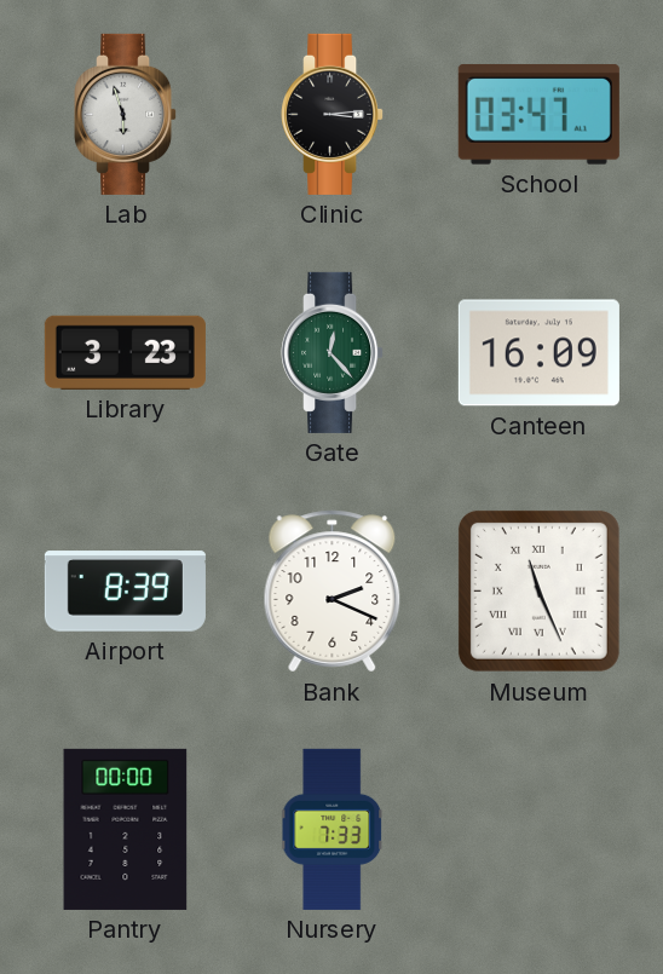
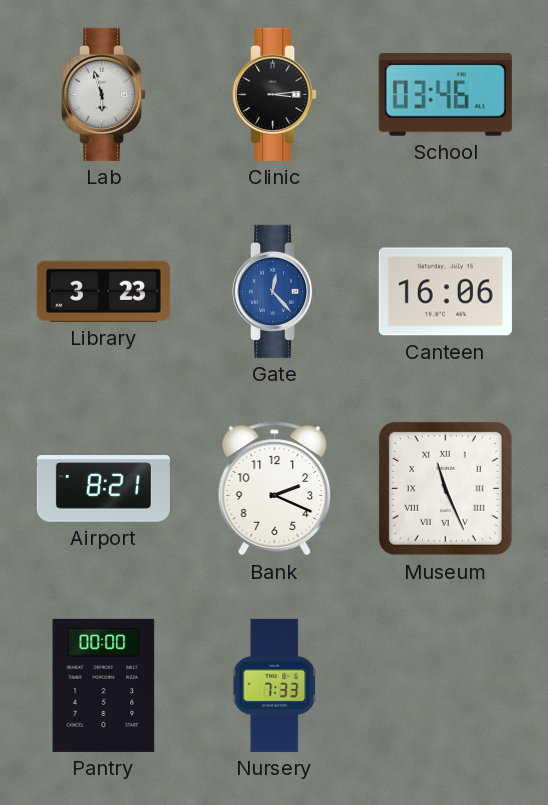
School: 03:47 -> 03:46 (445, 95)
Gate dial: green -> blue (275, 291)
Canteen: 16:09 -> 16:06 (445, 292)
Airport: 8:39 -> 8:21 (103, 489)
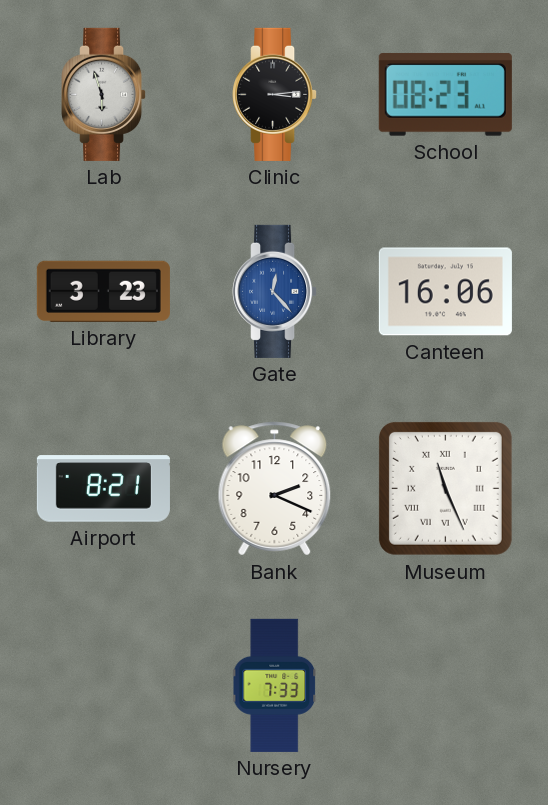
School: 03:46 -> 08:23 (445, 95)
Pantry: 00:00 -> none (104, 685)
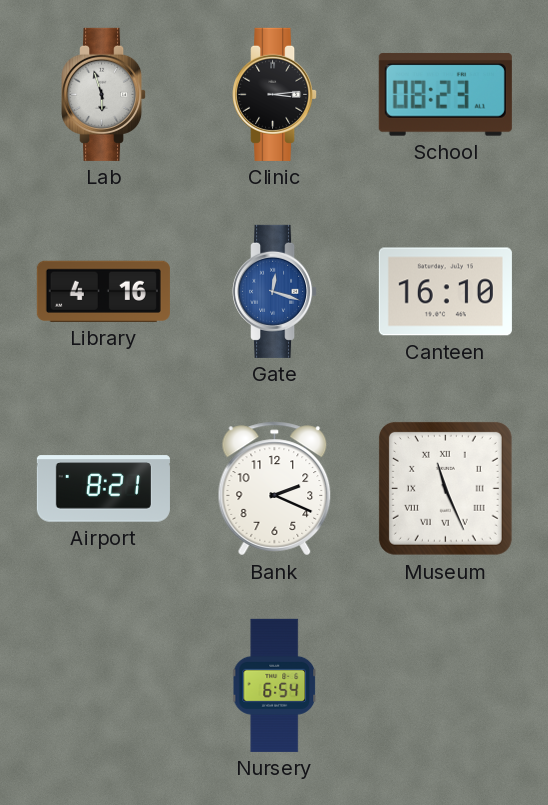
Library: 3:23 -> 4:16 (103, 291)
Gate: 12:23 -> 12:18 (275, 291)
Canteen: 16:06 -> 16:10 (445, 292)
Nursery: 7:33 -> 6:54 (275, 685)
